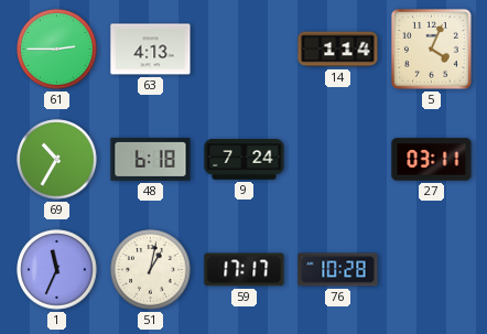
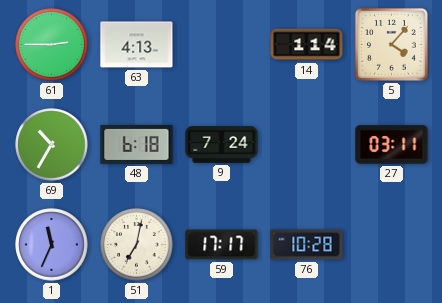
5: 4:04 -> 4:07 (391, 44)
51: 1:02 -> 7:02 (137, 245)
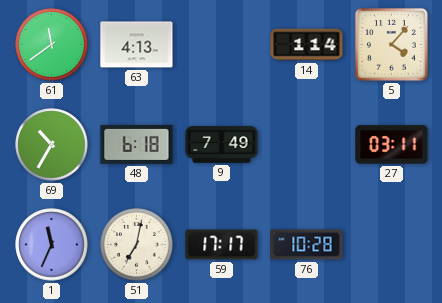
61: 2:45 -> 11:39 (52, 45)
9: 7:24 -> 7:49 (222, 145)
